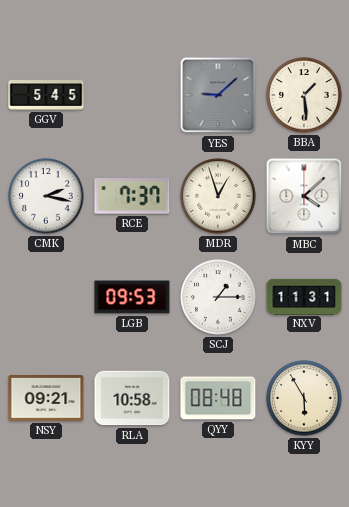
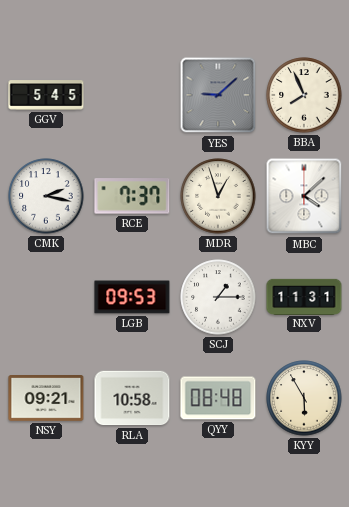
BBA: 1:29 -> 7:56 (304, 95)
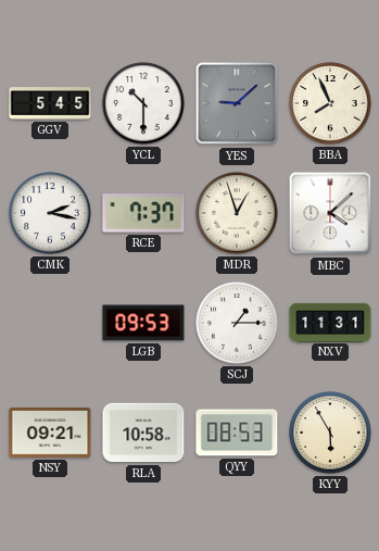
YCL: none -> 10:30 (143, 103)
QYY: 08:48 -> 08:53 (237, 433)
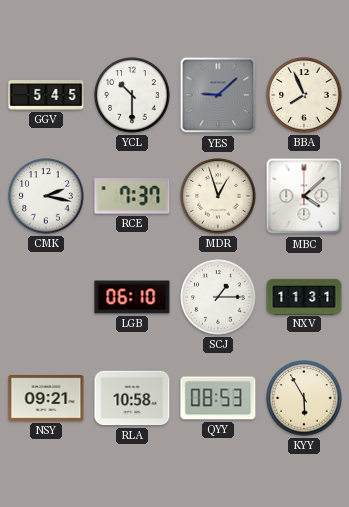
LGB: 09:53 -> 06:10 (132, 297)
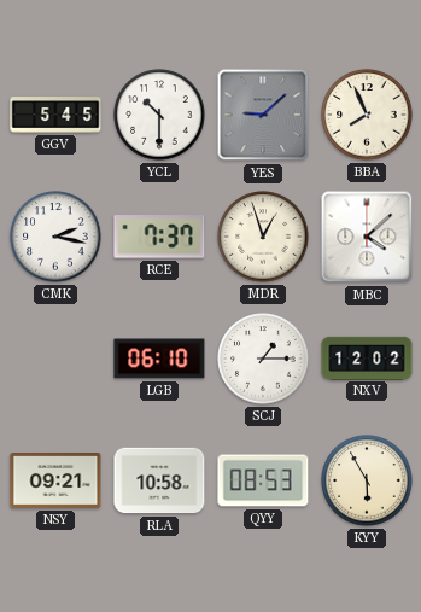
NXV: 11:31 -> 12:02 (367, 357)
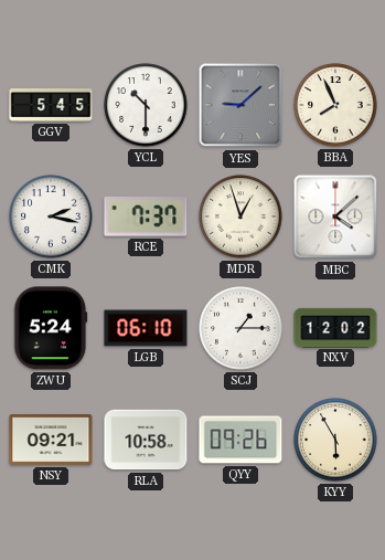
ZWU: none -> 5:24 (51, 328)
QYY: 08:53 -> 09:26 (240, 440)
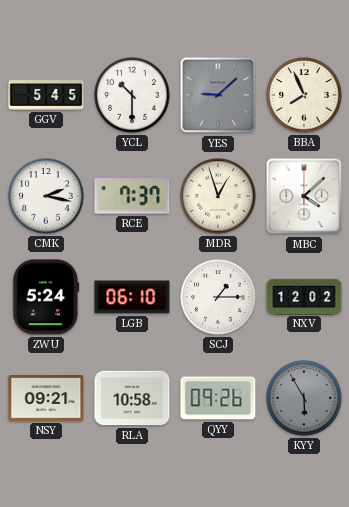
KYY dial: cream -> grey (304, 398)
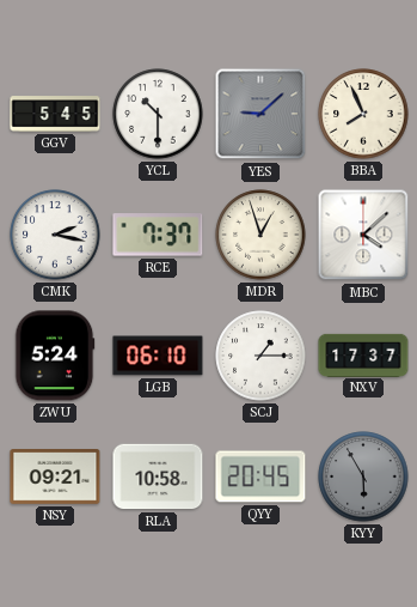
NXV: 12:02 -> 17:37 (363, 354)
QYY: 09:26 -> 20:45 (260, 477)
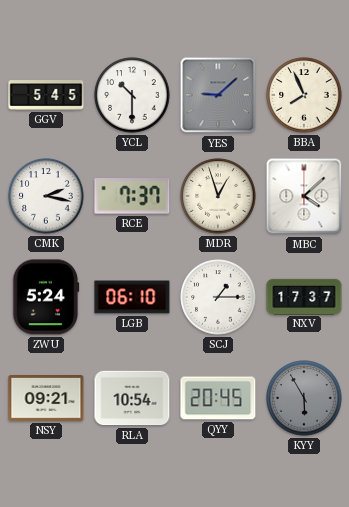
RLA: 10:58 -> 10:54 (132, 398)
